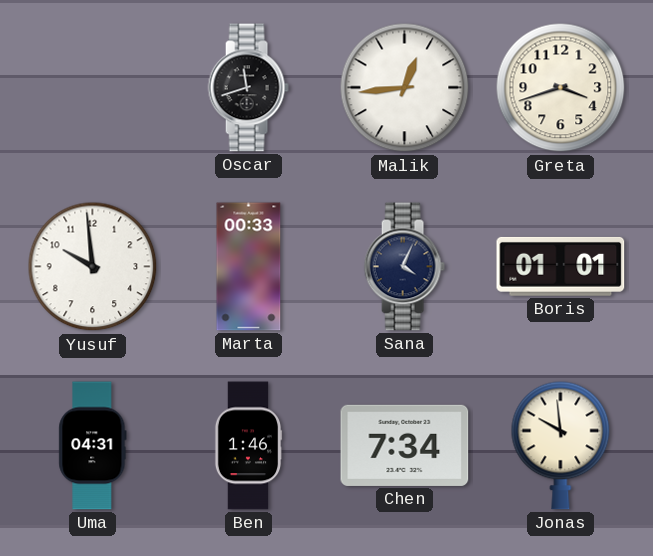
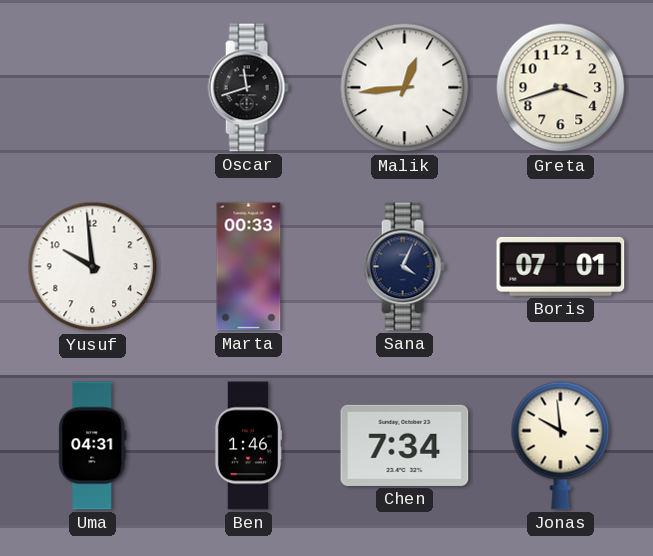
Boris: 01:01 -> 07:01 (561, 266)
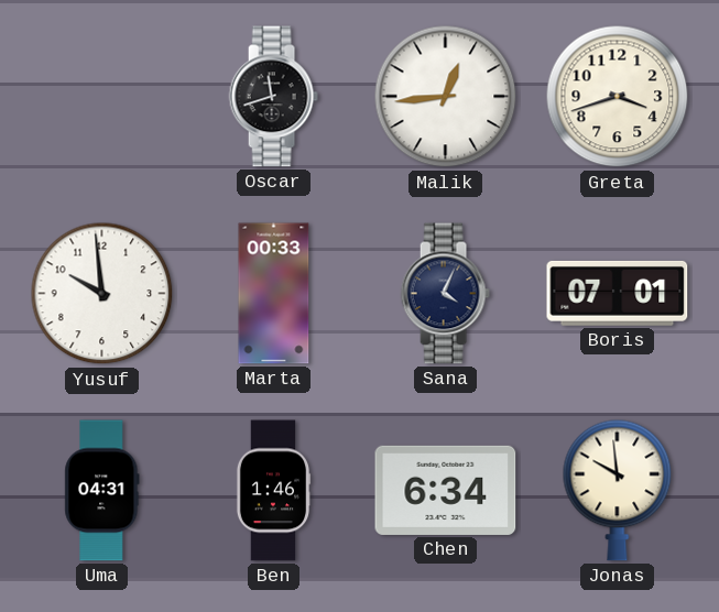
Chen: 7:34 -> 6:34 (446, 490)
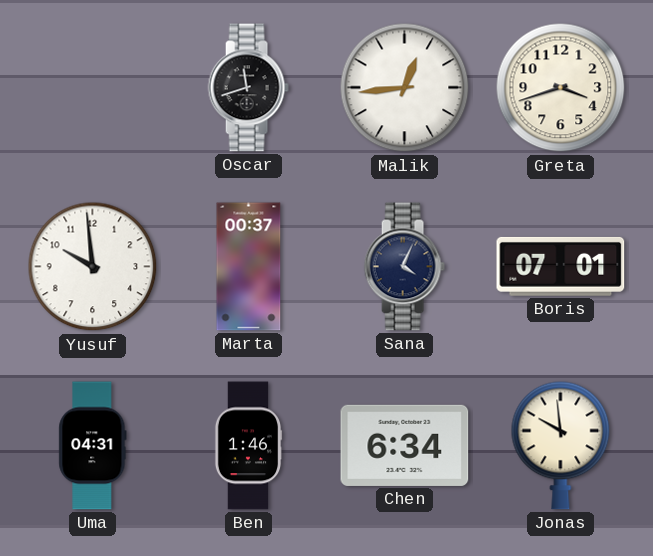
Marta: 00:33 -> 00:37 (249, 267)
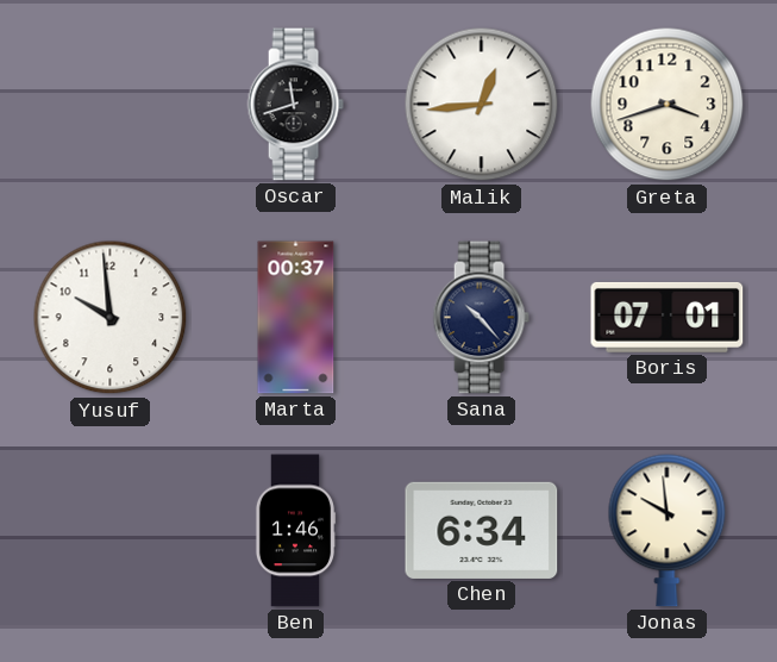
Sana: 4:04 -> 10:23 (481, 318)
Uma: 04:31 -> none (93, 446)
